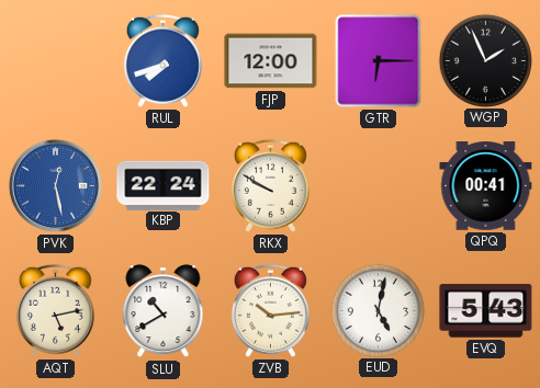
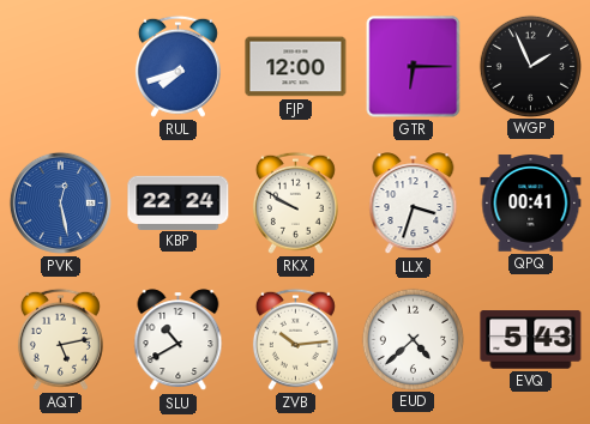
LLX: none -> 3:33 (414, 204)
EUD: 5:02 -> 4:38 (413, 339)
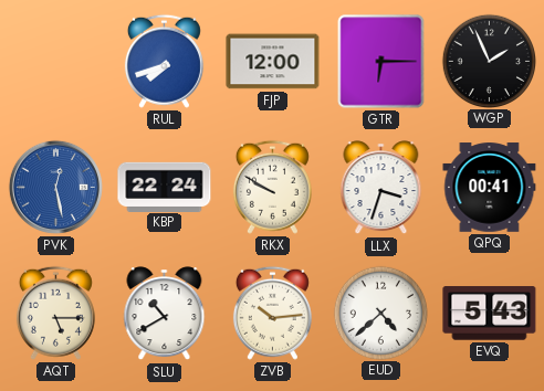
AQT: 5:13 -> 5:15 (55, 313)
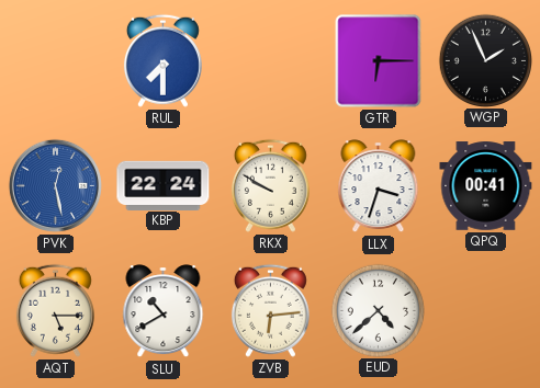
RUL: 7:42 -> 7:30 (162, 60)
FJP: 12:00 -> none (273, 62)
ZVB: 10:14 -> 6:14 (270, 310)
EVQ: 5:43 -> none (490, 314)
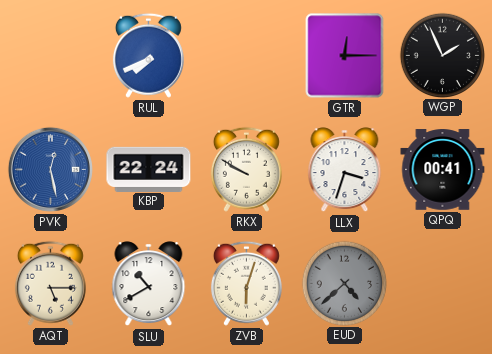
RUL: 7:30 -> 7:41 (148, 55)
GTR: 6:15 -> 12:15 (345, 56)
ZVB: 6:14 -> 6:03 (246, 283)
EUD dial: white -> grey (344, 283)
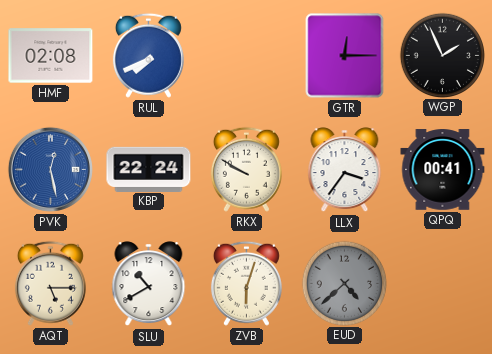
HMF: none -> 02:08 (51, 56)
LLX: 3:33 -> 3:36 (345, 170)
